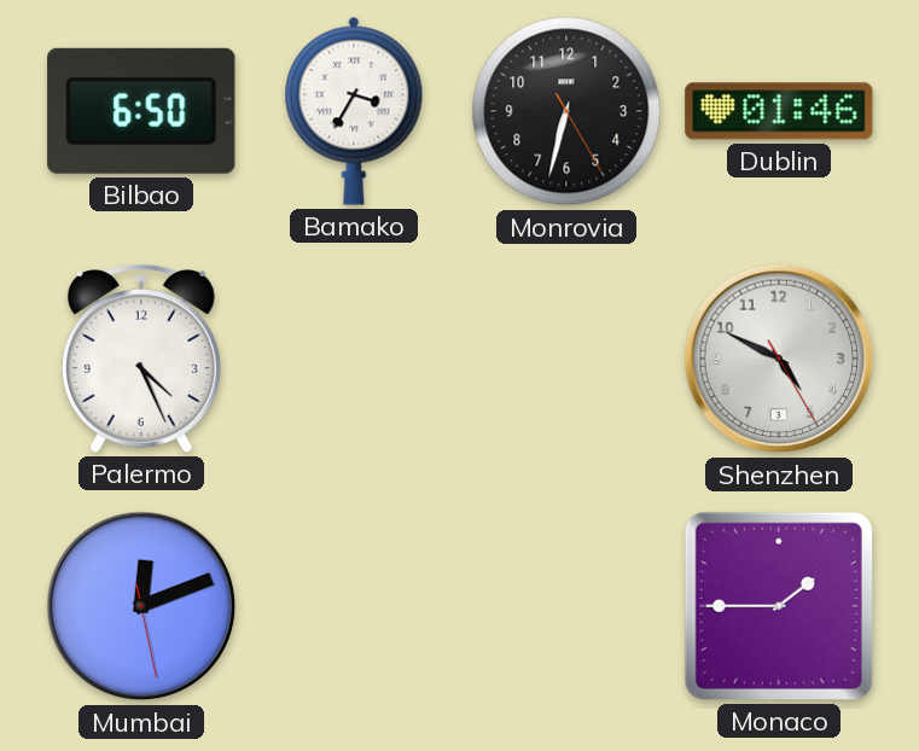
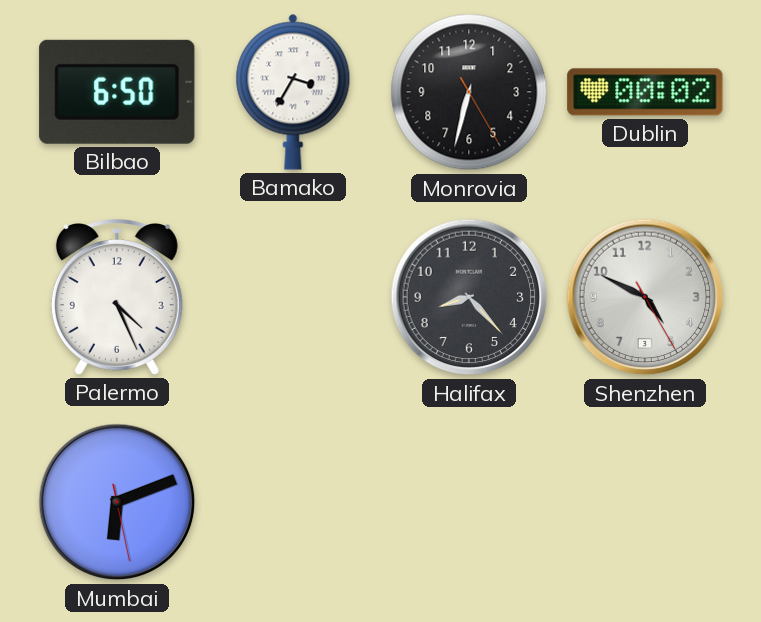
Dublin: 01:46 -> 00:02 (645, 92)
Halifax: none -> 8:23 (469, 297)
Mumbai: 12:11 -> 6:11 (117, 502)
Monaco: 1:45 -> none (779, 606)
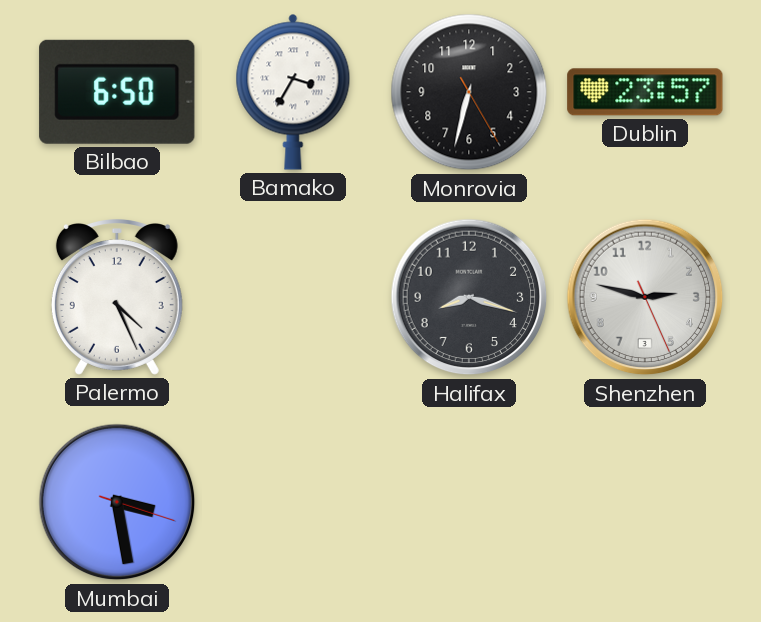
Dublin: 00:02 -> 23:57 (645, 92)
Halifax: 8:23 -> 8:18 (469, 297)
Shenzhen: 4:49 -> 2:47 (645, 297)
Mumbai: 6:11 -> 3:28 (117, 502)
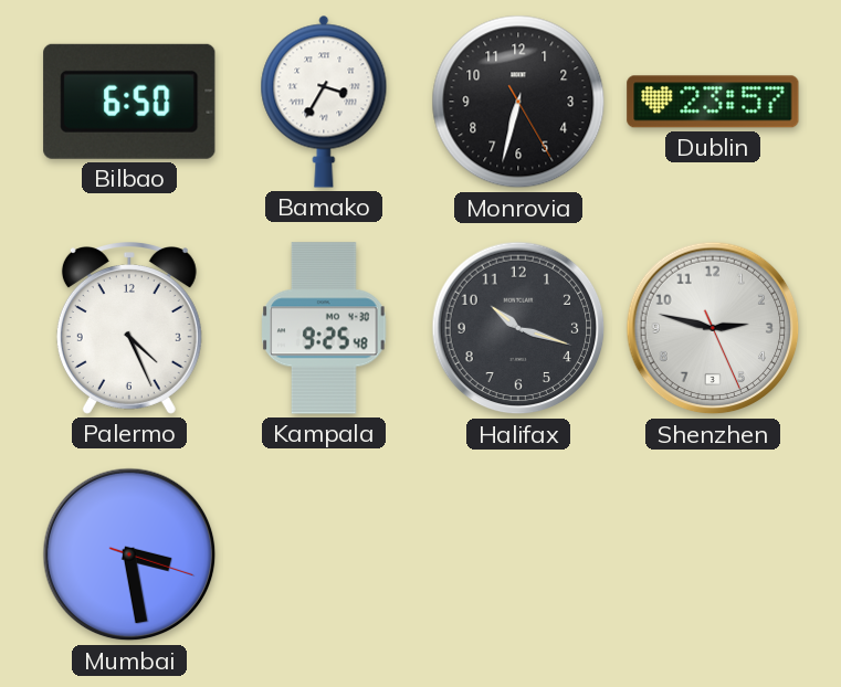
Kampala: none -> 9:25 (324, 328)
Halifax: 8:18 -> 10:18 (518, 328)
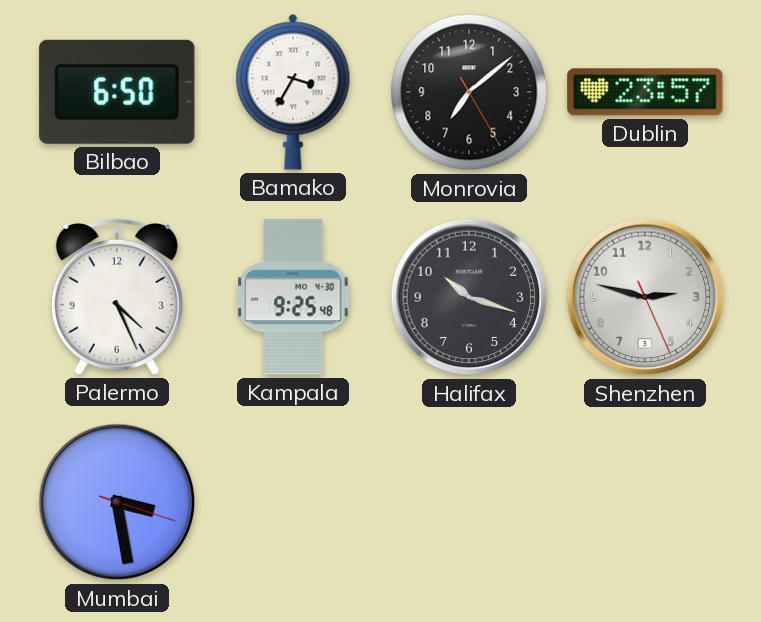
Monrovia: 6:32 -> 7:08 (469, 92)
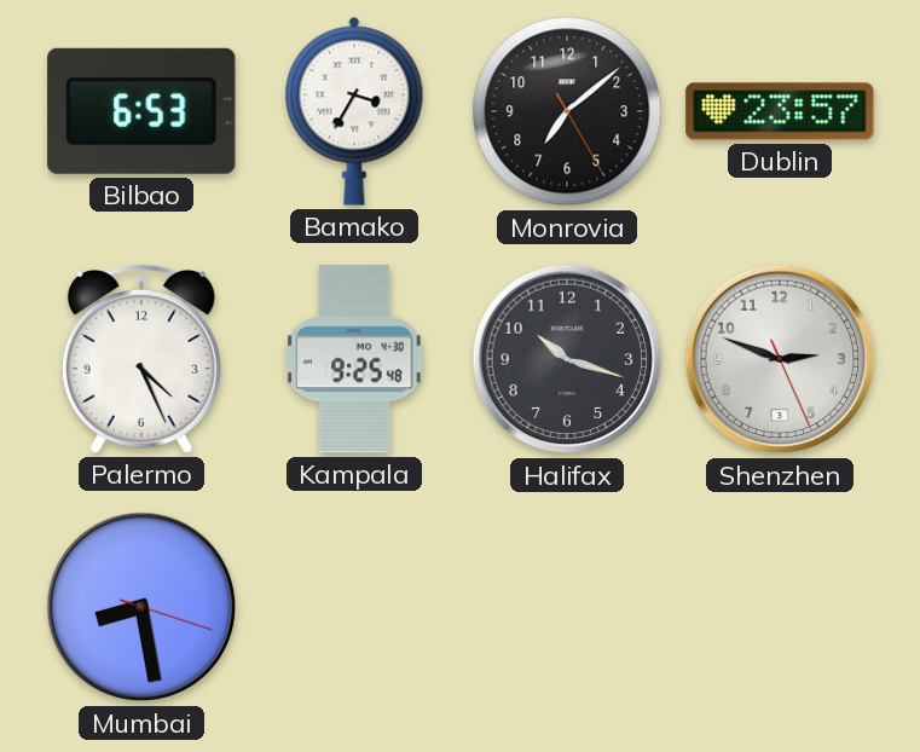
Bilbao: 6:50 -> 6:53 (141, 111)
Shenzhen: 2:47 -> 2:48 (780, 359)
Mumbai: 3:28 -> 8:28 (141, 607)
